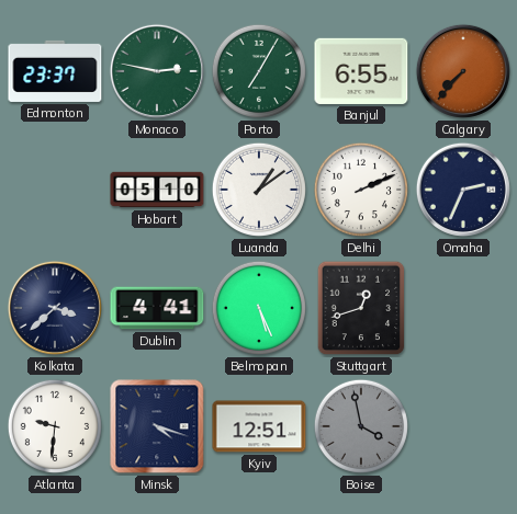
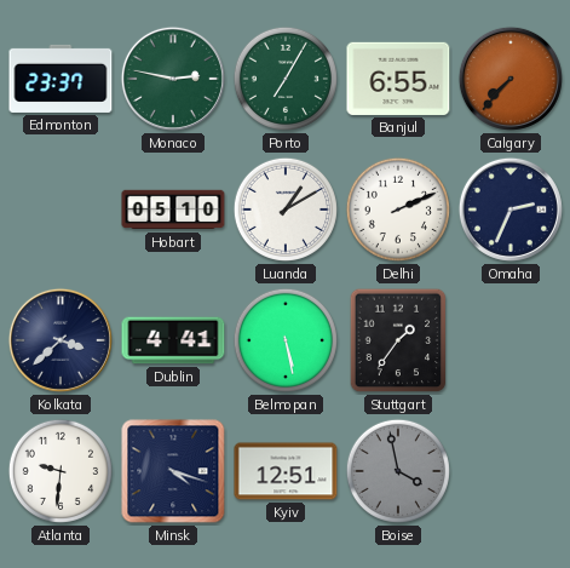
Luanda: 1:09 -> 1:10 (286, 210)
Belmopan: 5:26 -> 5:28 (286, 340)
Stuttgart: 12:42 -> 1:36 (398, 340)
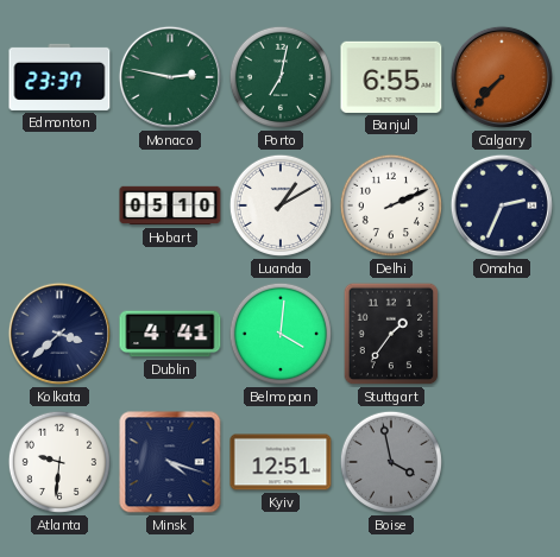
Porto: 7:05 -> 7:02 (281, 77)
Belmopan: 5:28 -> 4:01 (281, 334)
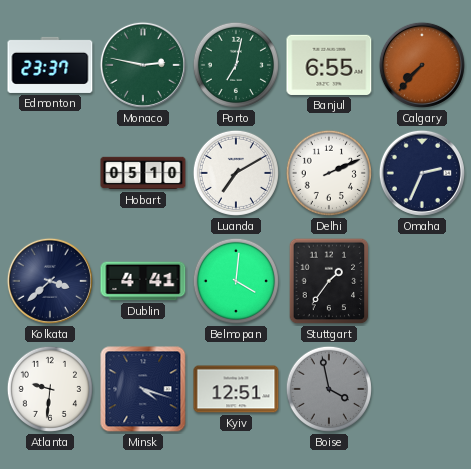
Luanda: 1:10 -> 7:10 (236, 173)
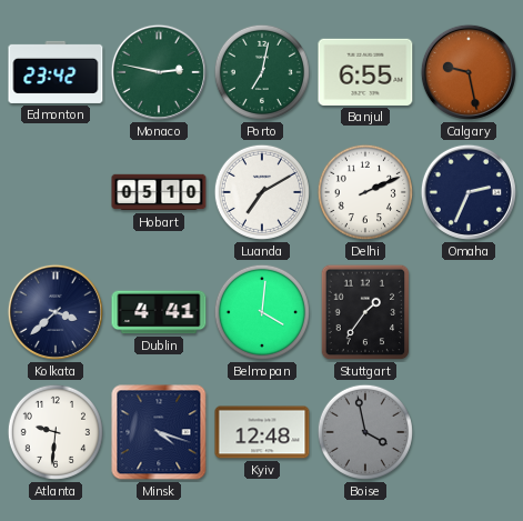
Edmonton: 23:37 -> 23:42 (56, 72)
Calgary: 7:37 -> 9:28 (469, 72)
Kyiv: 12:51 -> 12:48 (262, 432)
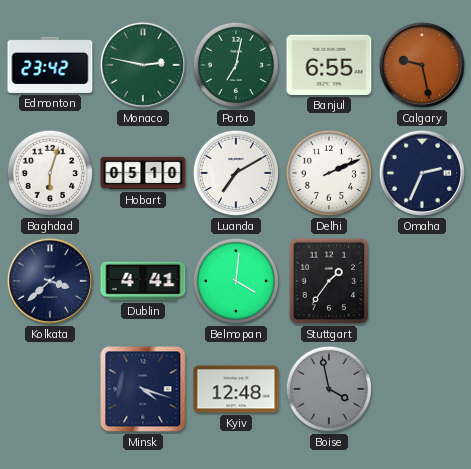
Baghdad: none -> 6:03 (50, 173)
Atlanta: 9:31 -> none (56, 432)
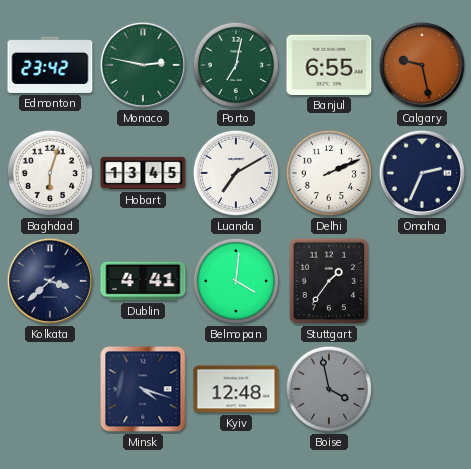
Hobart: 05:10 -> 13:45 (143, 173)
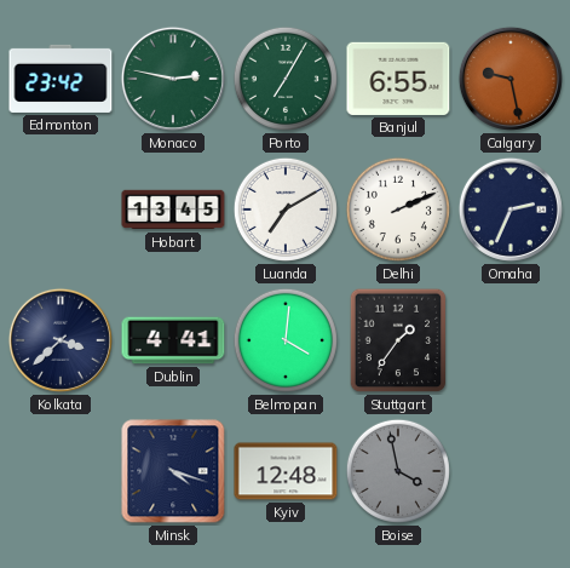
Porto: 7:02 -> 7:05 (286, 79)
Baghdad: 6:03 -> none (50, 173)
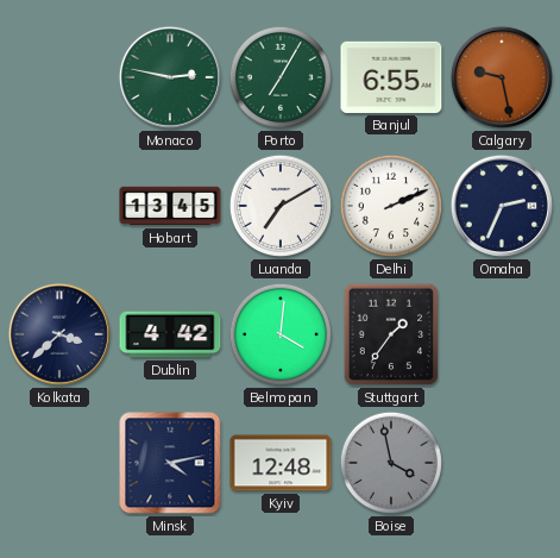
Edmonton: 23:42 -> none (61, 79)
Dublin: 4:41 -> 4:42 (170, 334)
Minsk: 4:18 -> 4:13 (170, 463)
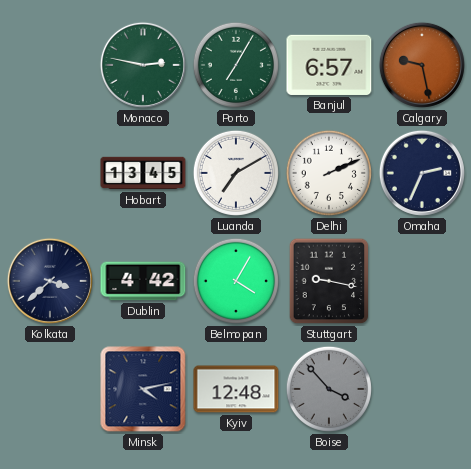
Banjul: 6:55 -> 6:57 (329, 65)
Belmopan: 4:01 -> 4:05 (236, 281)
Stuttgart: 1:36 -> 9:17 (329, 281)
Boise: 3:58 -> 3:53 (329, 389)
